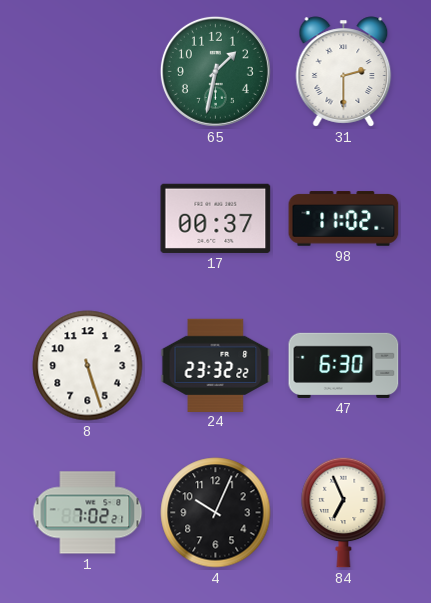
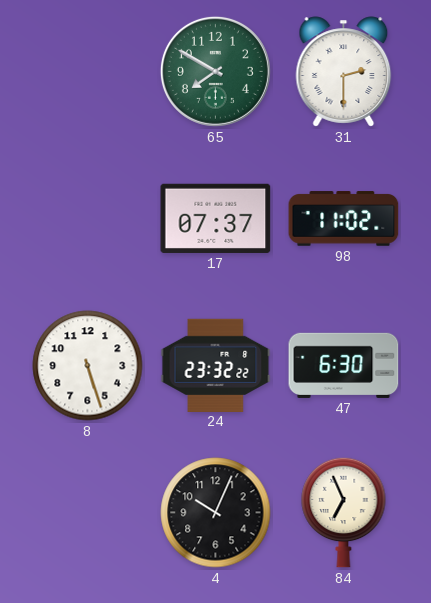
65: 1:32 -> 7:50 (215, 71)
17: 00:37 -> 07:37 (216, 218)
1: 7:02 -> none (88, 513)
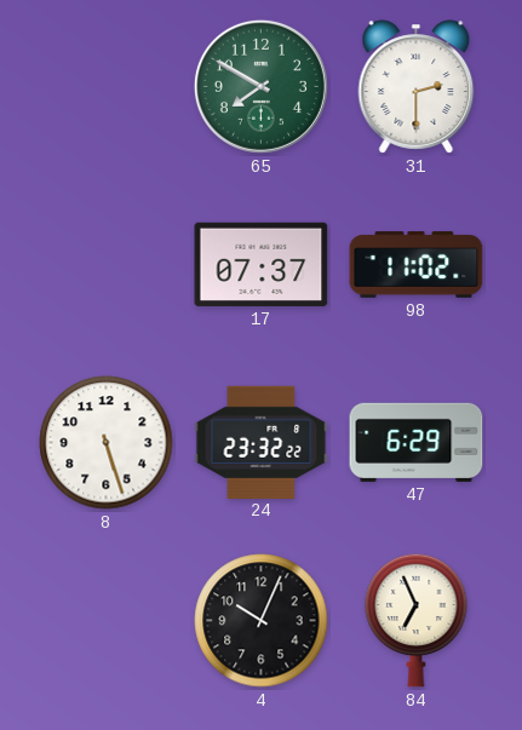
47: 6:30 -> 6:29 (417, 442)
